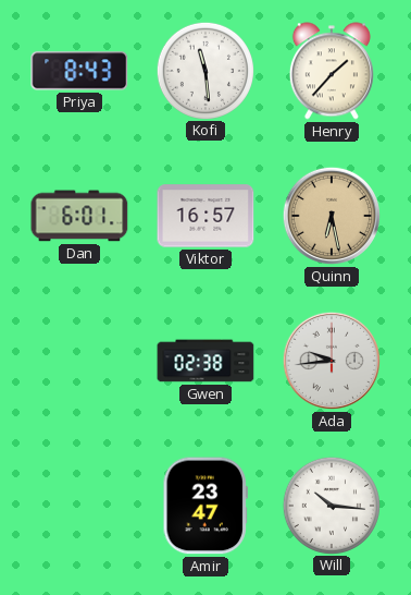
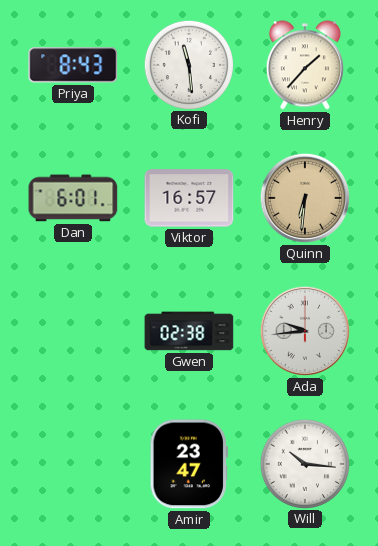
Quinn: 6:28 -> 6:31 (305, 198)
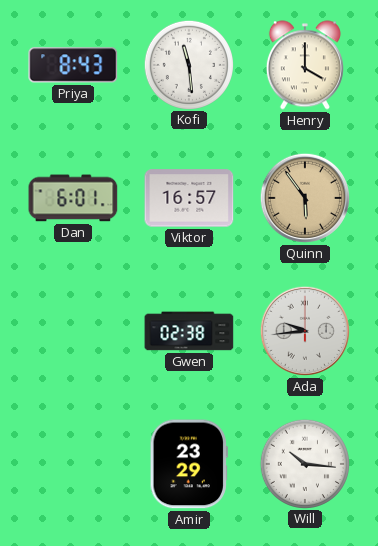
Henry: 1:37 -> 4:00 (305, 65)
Quinn: 6:31 -> 5:54 (305, 198)
Amir: 23:47 -> 23:29 (188, 464)
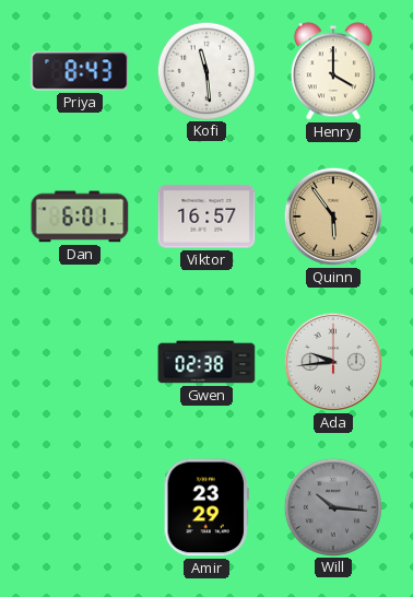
Will dial: white -> grey (332, 506)
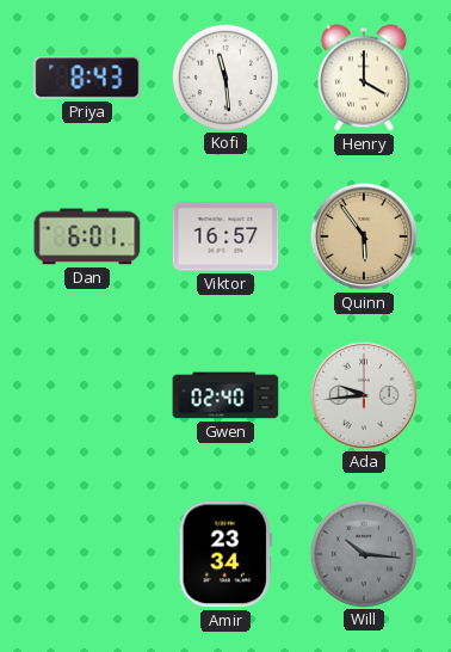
Gwen: 02:38 -> 02:40 (225, 395)
Amir: 23:29 -> 23:34 (224, 554)
